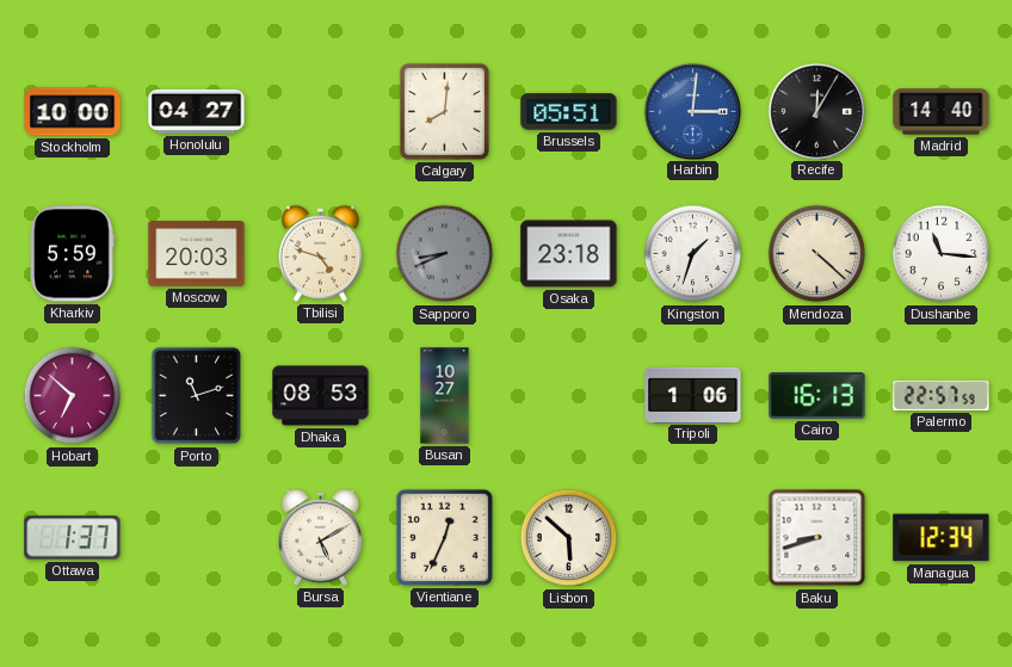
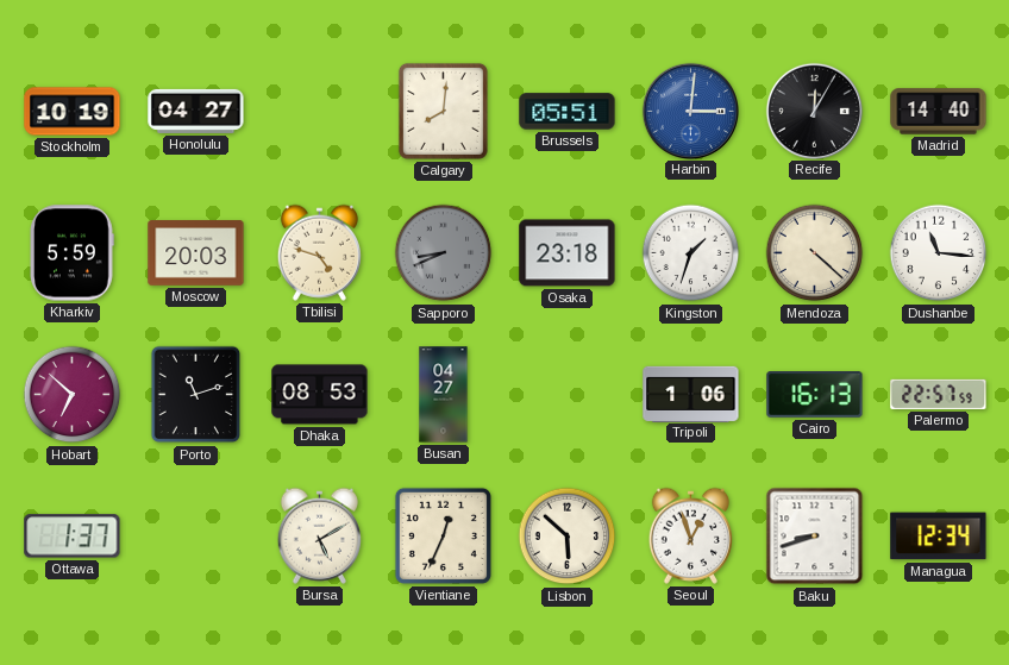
Stockholm: 10:00 -> 10:19 (73, 112)
Busan: 10:27 -> 04:27 (444, 395)
Seoul: none -> 12:57 (690, 535)
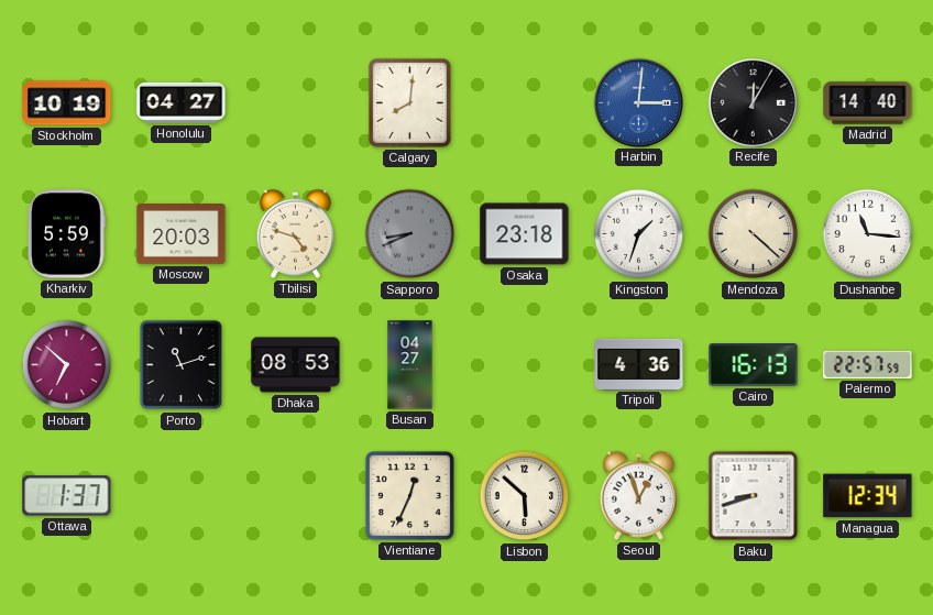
Brussels: 05:51 -> none (568, 112)
Tripoli: 1:06 -> 4:36 (639, 364)
Bursa: 5:10 -> none (319, 535)
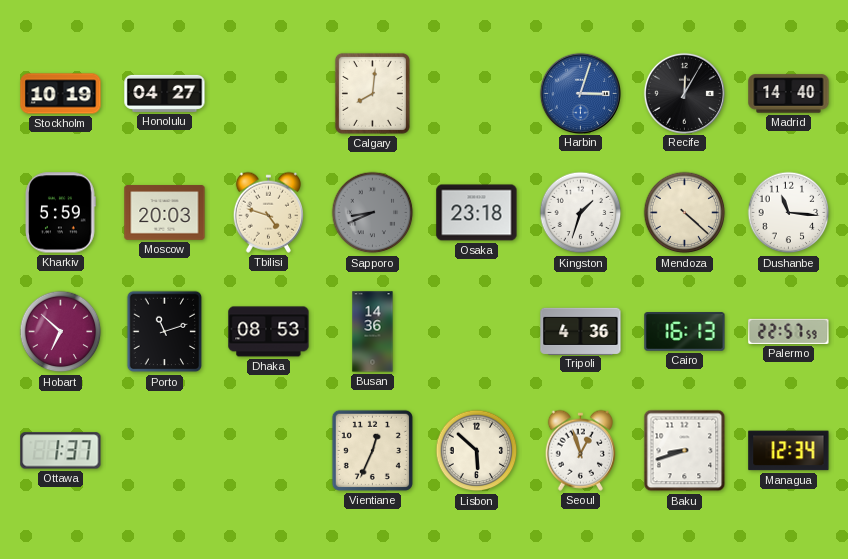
Harbin: 3:01 -> 3:03 (580, 93)
Busan: 04:27 -> 14:36 (373, 332)
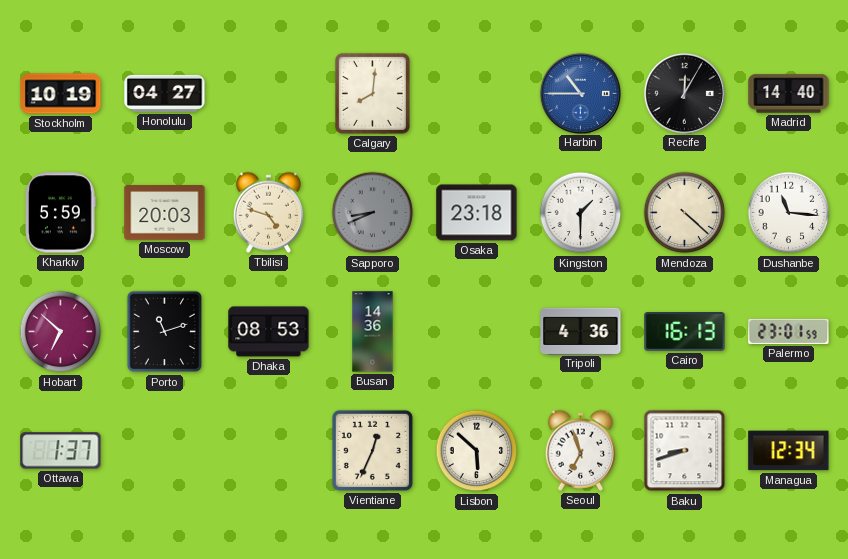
Harbin: 3:03 -> 10:45 (580, 93)
Kingston: 1:33 -> 1:30 (581, 213)
Palermo: 22:57 -> 23:01 (789, 331)
Seoul: 12:57 -> 6:57 (580, 450)
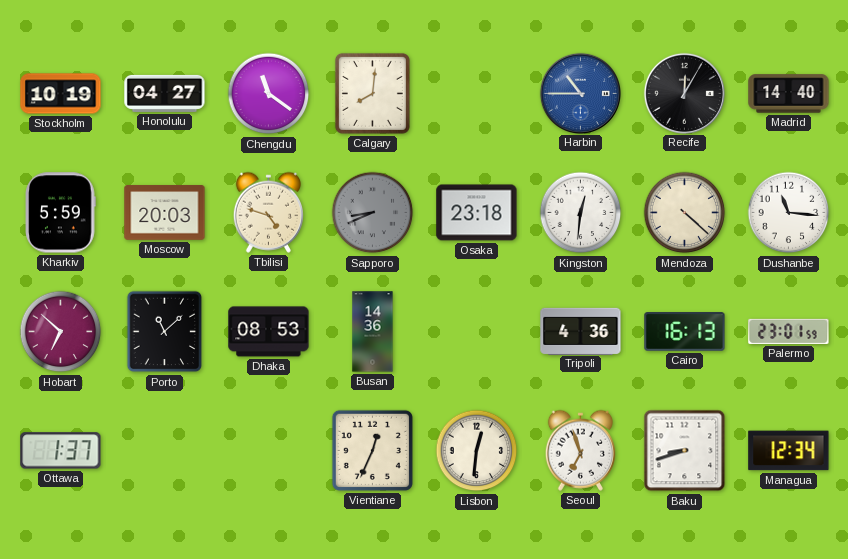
Chengdu: none -> 11:21 (269, 94)
Kingston: 1:30 -> 12:31 (581, 213)
Porto: 11:12 -> 11:08 (165, 332)
Lisbon: 5:52 -> 12:31 (477, 451)
